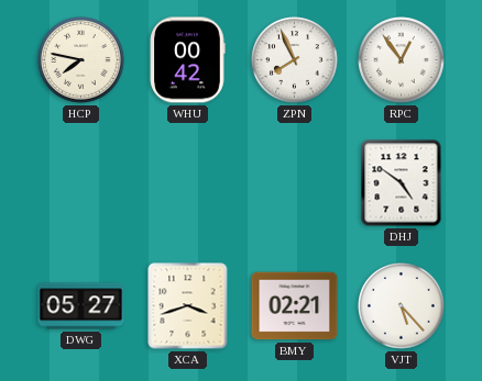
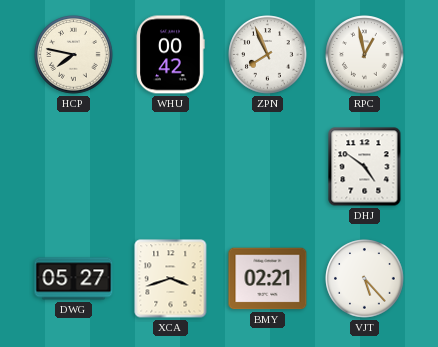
RPC: 12:54 -> 12:58 (365, 55)
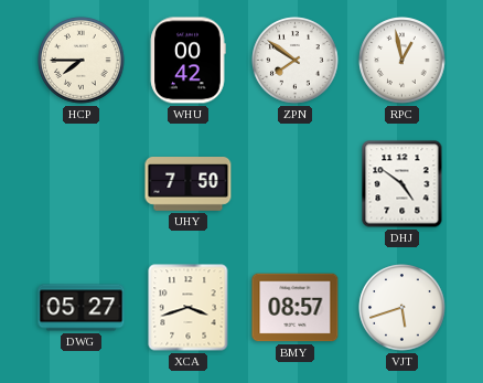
HCP: 7:47 -> 7:45 (82, 61)
ZPN: 7:56 -> 7:51 (296, 61)
UHY: none -> 7:50 (189, 184)
BMY: 02:21 -> 08:57 (296, 308)
VJT: 5:23 -> 5:42 (402, 308)
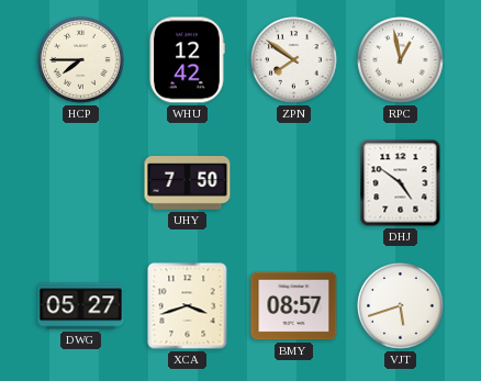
WHU: 00:42 -> 12:42 (187, 60)
